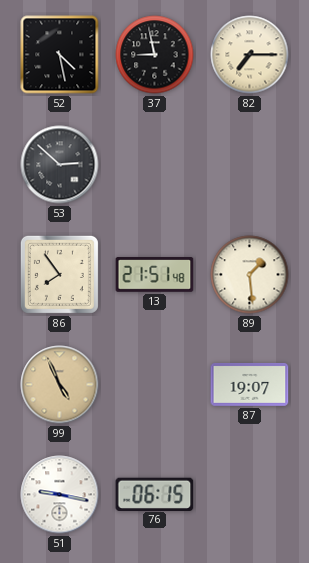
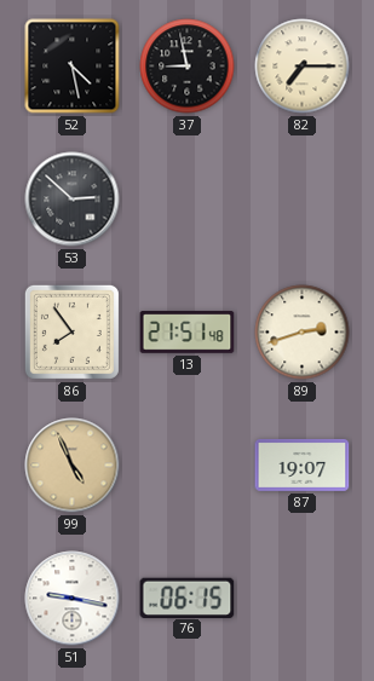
89: 1:29 -> 2:42 (303, 333)
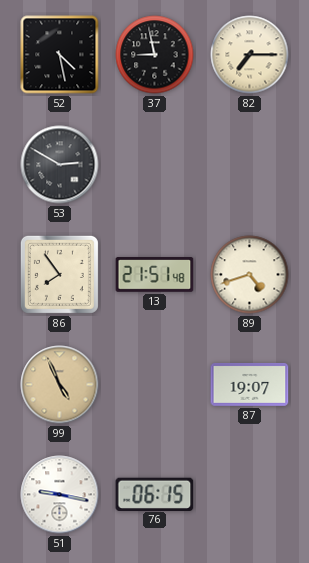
53: 2:52 -> 2:50 (60, 165)
89: 2:42 -> 4:42 (250, 275)
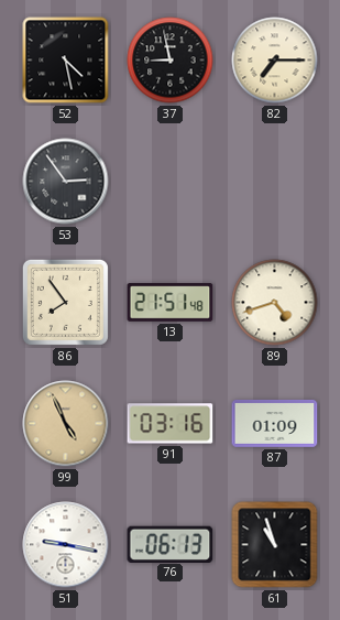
53: 2:50 -> 2:54 (66, 182)
91: none -> 03:16 (171, 424)
87: 19:07 -> 01:09 (275, 423)
76: 06:15 -> 06:13 (171, 544)
61: none -> 10:57 (275, 545)
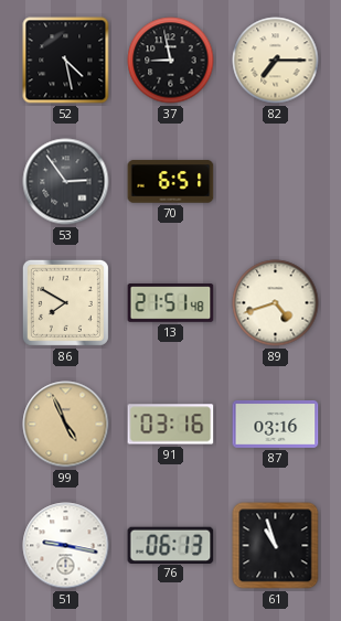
70: none -> 6:51 (171, 182)
86: 7:54 -> 7:50 (65, 302)
87: 01:09 -> 03:16 (276, 424)
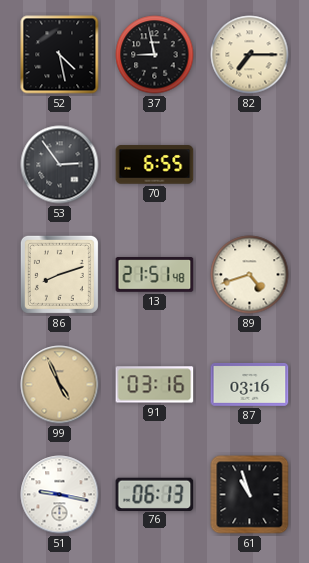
70: 6:51 -> 6:55 (155, 165)
86: 7:50 -> 8:12 (59, 274)
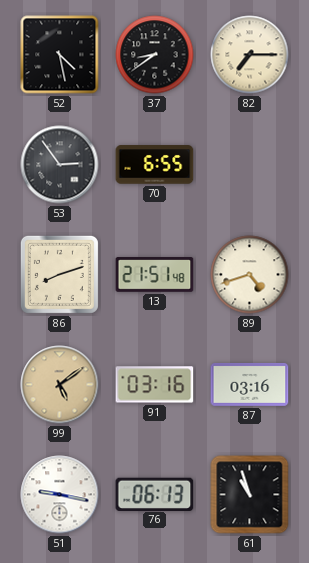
37: 8:58 -> 8:39 (155, 55)
99: 4:56 -> 5:09 (60, 385)
